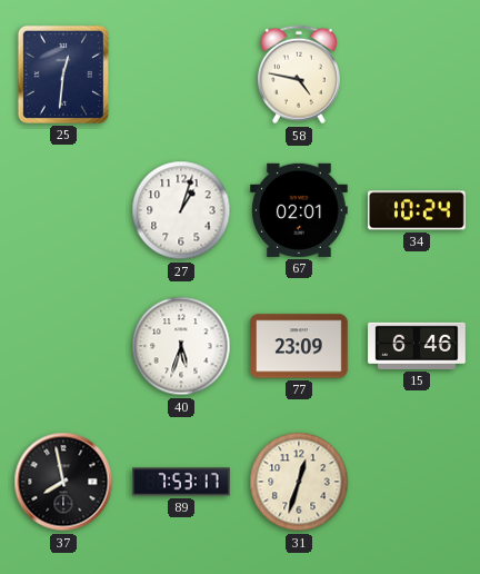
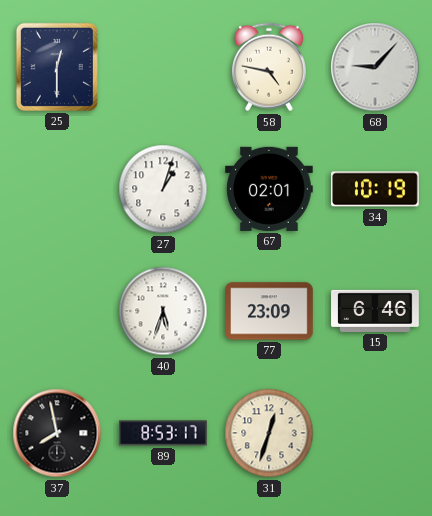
25: 12:31 -> 12:30 (57, 67)
68: none -> 9:07 (375, 67)
34: 10:24 -> 10:19 (376, 189)
89: 7:53 -> 8:53 (163, 433)
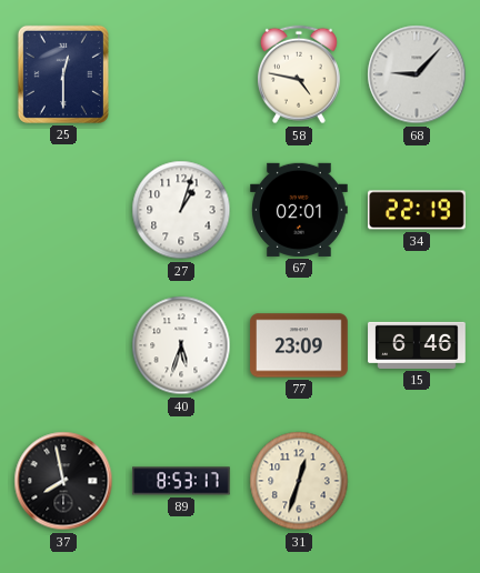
34: 10:19 -> 22:19 (418, 210)
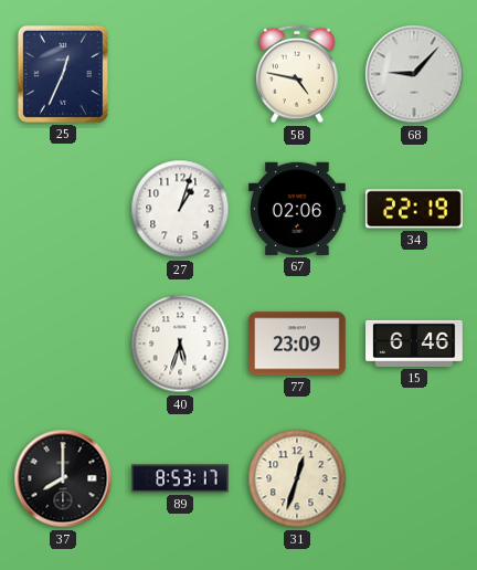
25: 12:30 -> 12:34 (63, 74)
67: 02:01 -> 02:06 (298, 209)
37: 7:58 -> 8:00 (63, 478)
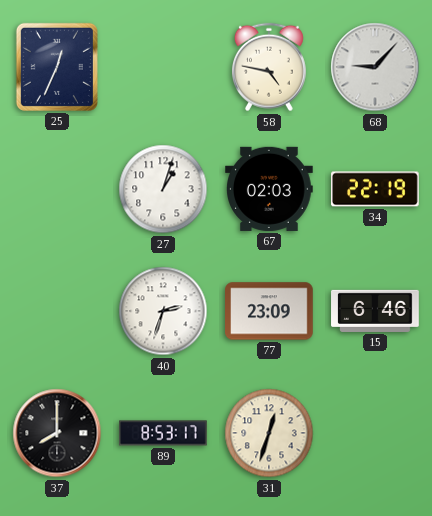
67: 02:06 -> 02:03 (270, 189)
40: 5:33 -> 2:33 (163, 311)
